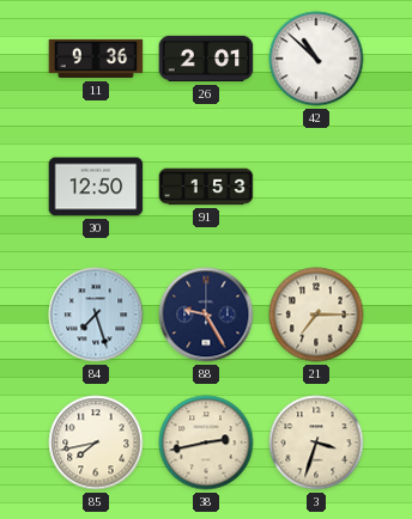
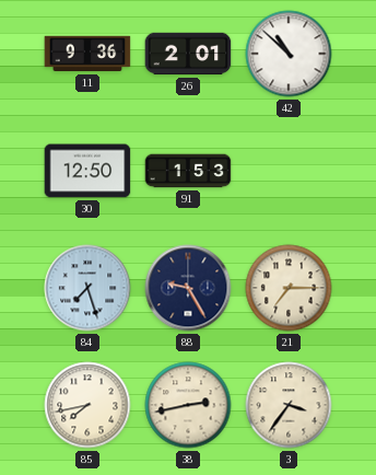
3: 3:33 -> 3:36 (289, 405)
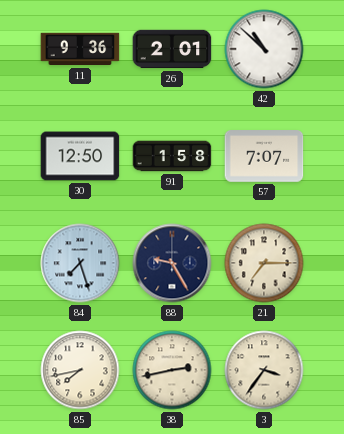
91: 1:53 -> 1:58 (172, 156)
57: none -> 7:07 (264, 156)
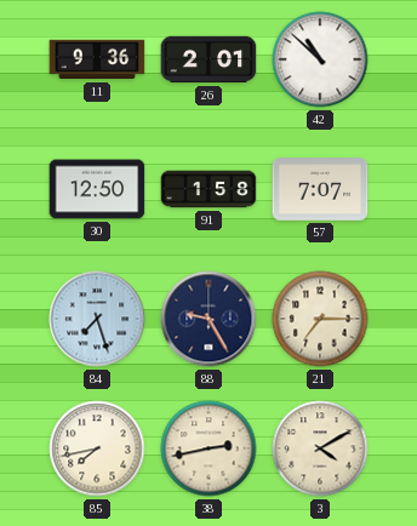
3: 3:36 -> 4:10 (320, 448)
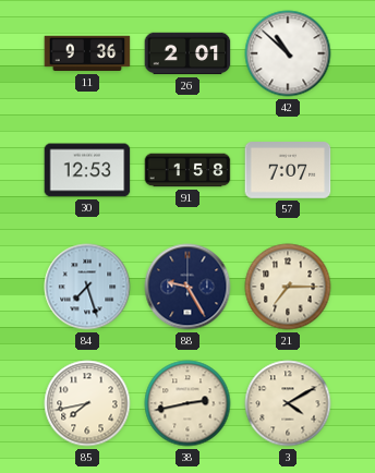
30: 12:50 -> 12:53 (87, 170)
